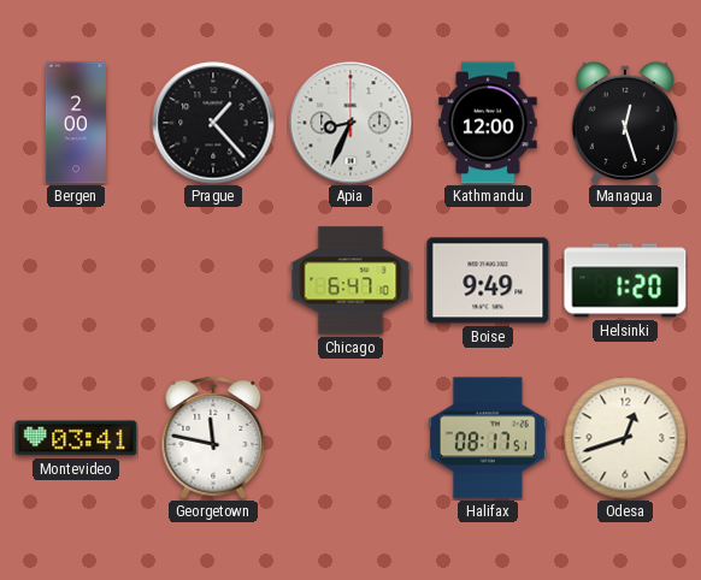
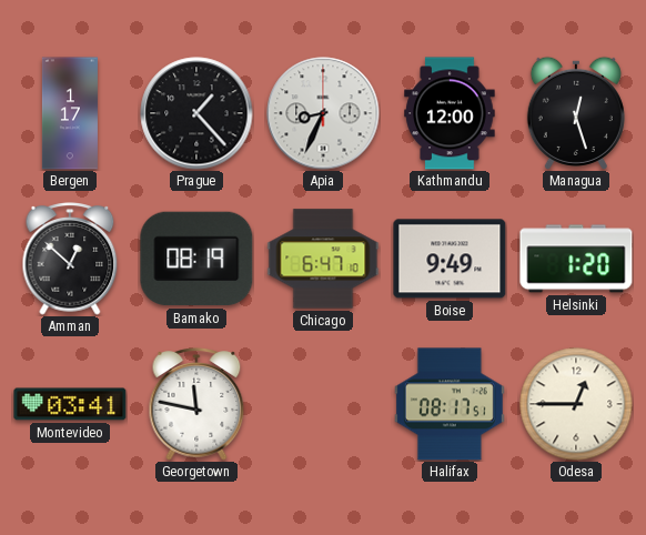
Bergen: 2:00 -> 1:17 (70, 113)
Amman: none -> 12:52 (70, 259)
Bamako: none -> 08:19 (196, 259)
Odesa: 12:42 -> 12:45 (576, 404)
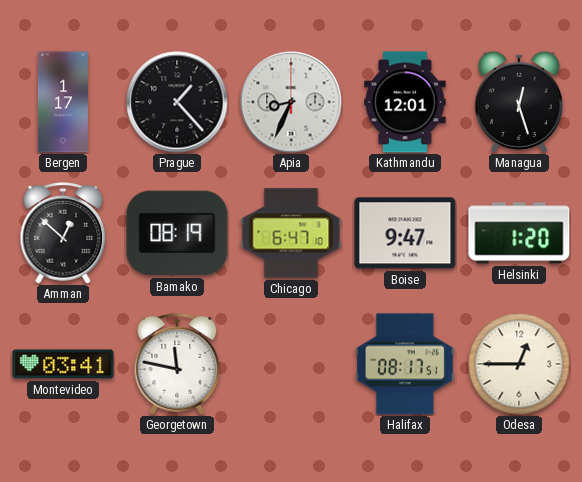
Kathmandu: 12:00 -> 12:01 (405, 102)
Boise: 9:49 -> 9:47 (405, 233)
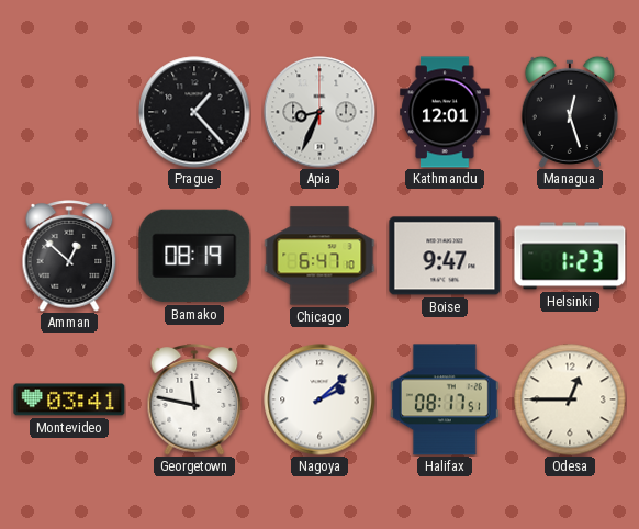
Bergen: 1:17 -> none (63, 102)
Helsinki: 1:20 -> 1:23 (570, 256)
Nagoya: none -> 2:08 (319, 399)
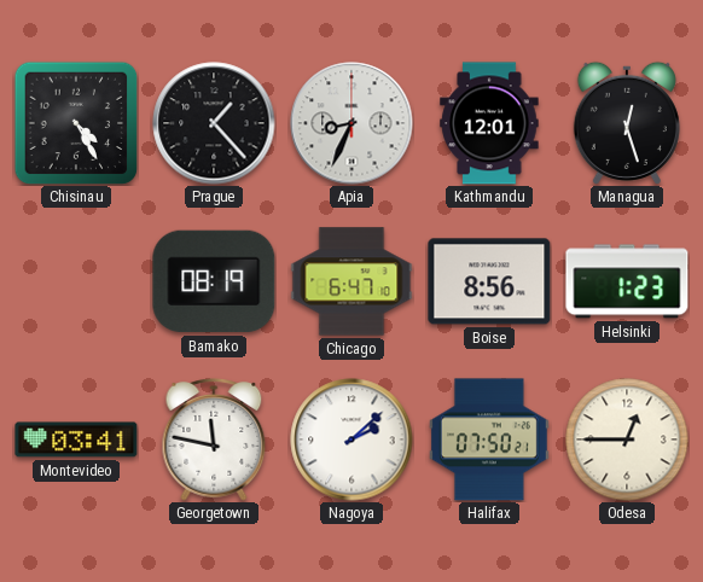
Chisinau: none -> 4:25 (76, 123)
Amman: 12:52 -> none (69, 256)
Boise: 9:47 -> 8:56 (489, 281)
Halifax: 08:17 -> 07:50 (489, 440)
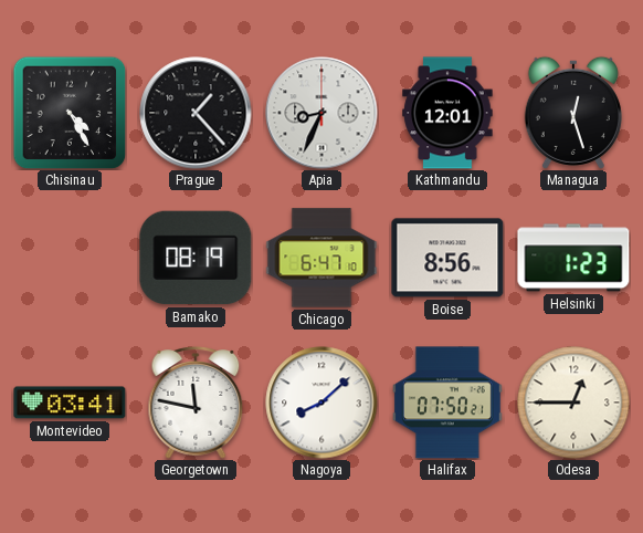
Nagoya: 2:08 -> 8:08 (321, 403)
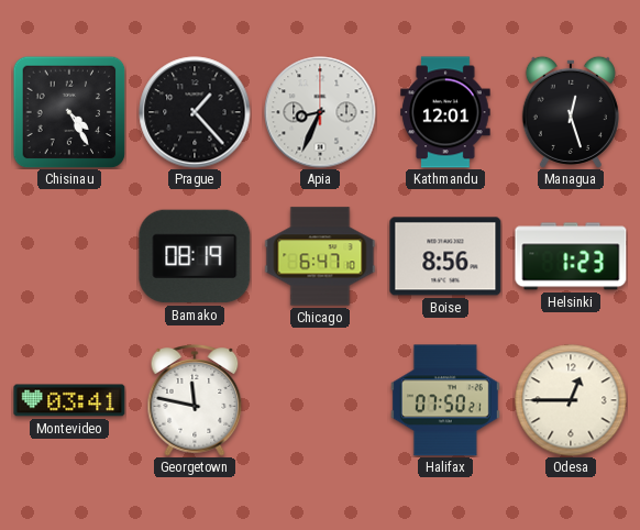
Nagoya: 8:08 -> none (321, 403)
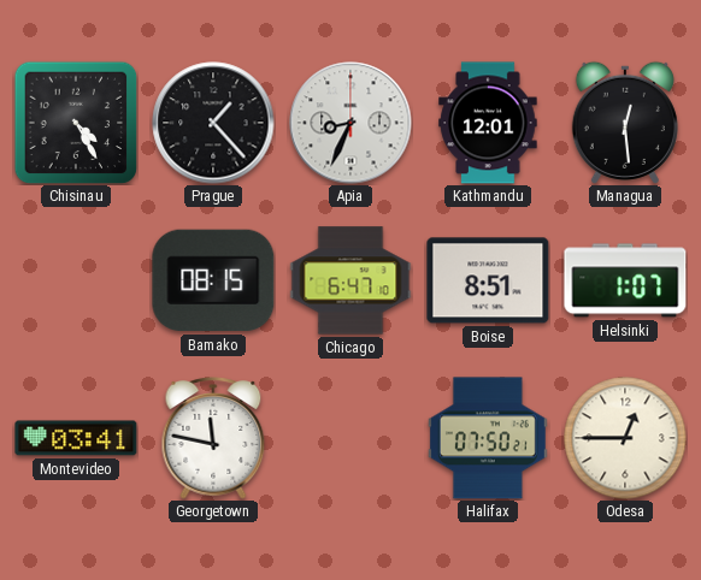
Managua: 12:27 -> 12:29 (625, 123)
Bamako: 08:19 -> 08:15 (213, 280)
Boise: 8:56 -> 8:51 (488, 280)
Helsinki: 1:23 -> 1:07 (625, 280)
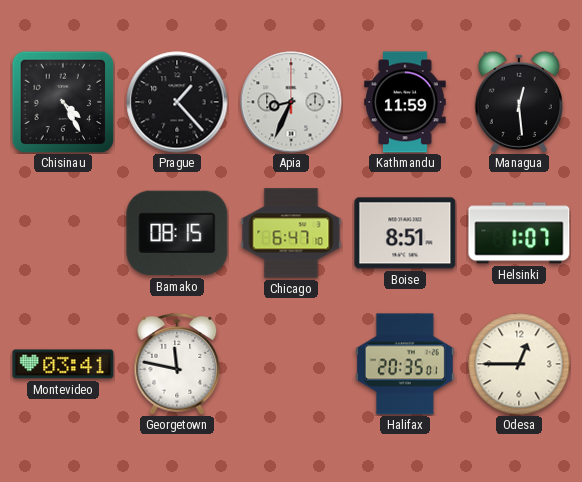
Kathmandu: 12:01 -> 11:59 (405, 102)
Halifax: 07:50 -> 20:35 (405, 364)
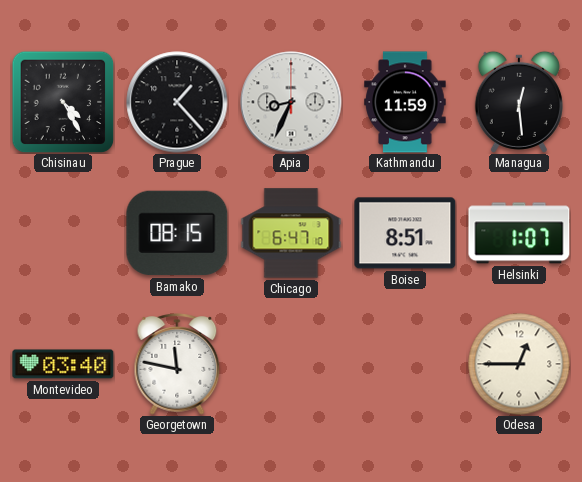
Montevideo: 03:41 -> 03:40 (63, 364)
Halifax: 20:35 -> none (405, 364)
